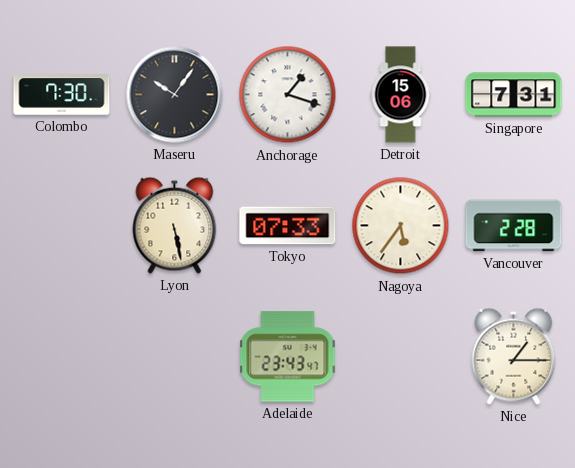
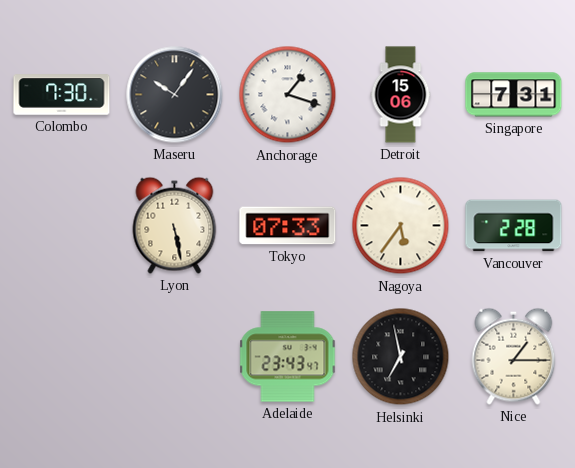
Helsinki: none -> 6:58 (401, 357)
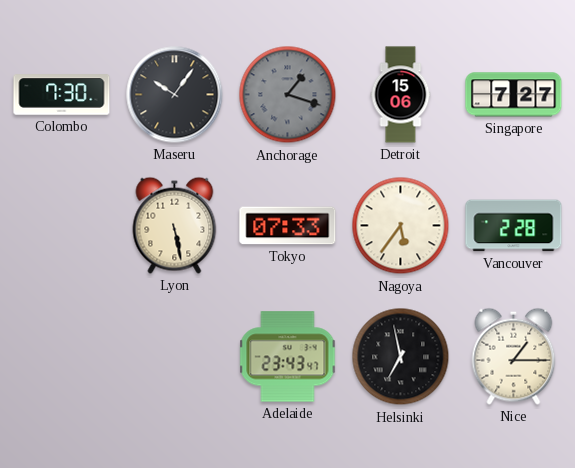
Anchorage dial: white -> grey (288, 95)
Singapore: 7:31 -> 7:27 (514, 95)
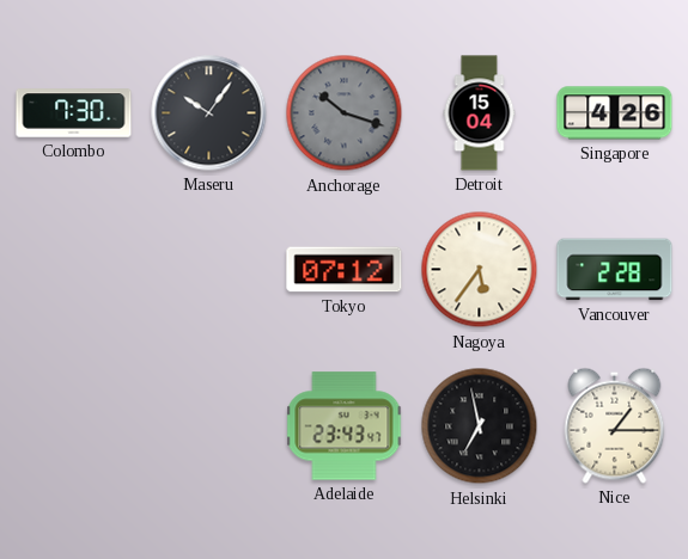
Anchorage: 1:18 -> 10:18 (345, 113)
Detroit: 15:06 -> 15:04 (480, 113)
Singapore: 7:27 -> 4:26 (615, 113)
Lyon: 5:28 -> none (175, 225)
Tokyo: 07:33 -> 07:12 (345, 270)
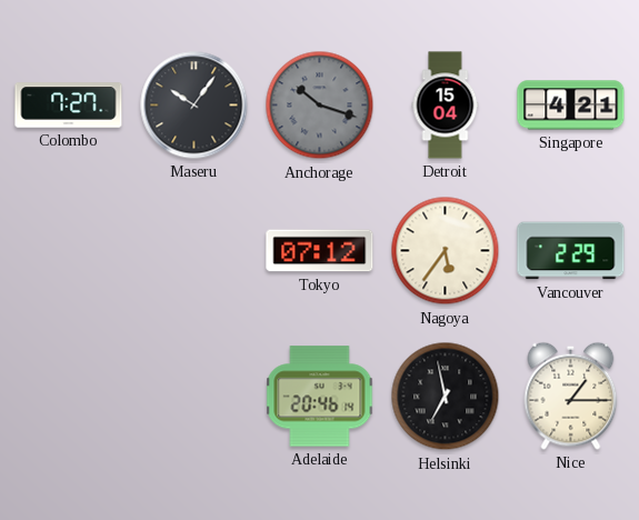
Colombo: 7:30 -> 7:27 (69, 106)
Singapore: 4:26 -> 4:21 (571, 106)
Vancouver: 2:28 -> 2:29 (571, 251)
Adelaide: 23:43 -> 20:46 (320, 397)
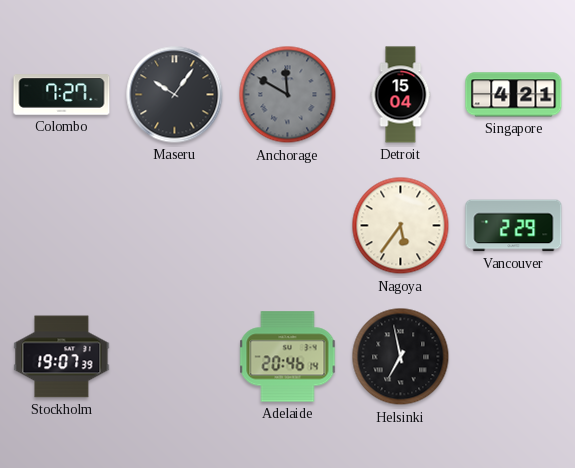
Anchorage: 10:18 -> 11:50 (288, 95)
Tokyo: 07:12 -> none (320, 251)
Stockholm: none -> 19:07 (62, 357)
Nice: 1:15 -> none (571, 396)
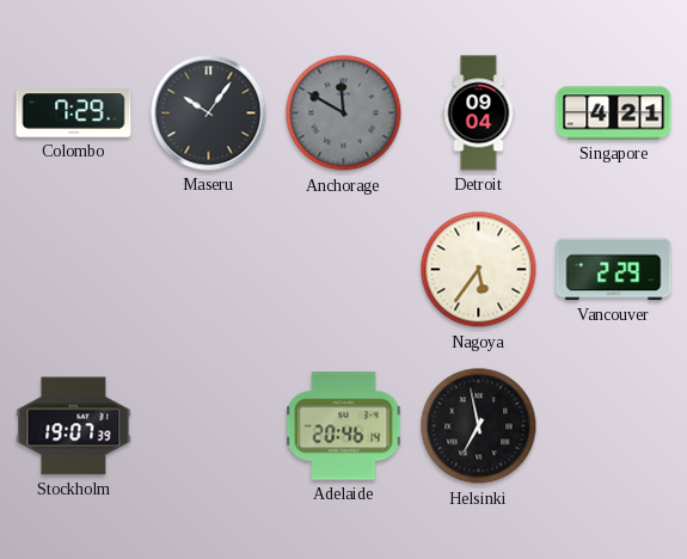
Colombo: 7:27 -> 7:29 (74, 113)
Detroit: 15:04 -> 09:04 (479, 113)
